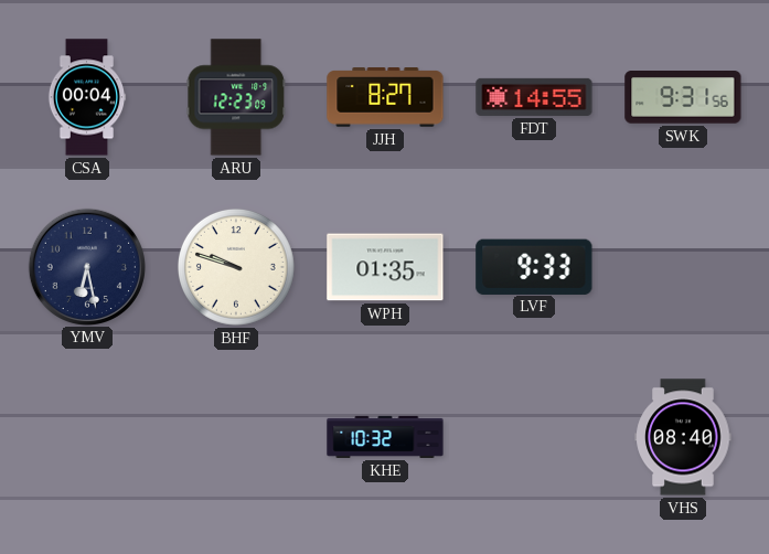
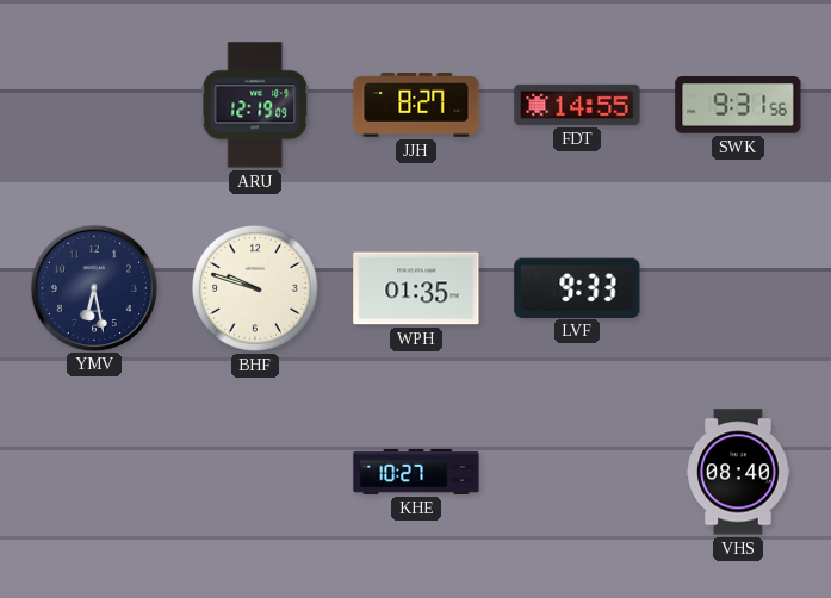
CSA: 00:04 -> none (87, 97)
ARU: 12:23 -> 12:19 (255, 105)
KHE: 10:32 -> 10:27 (416, 472)
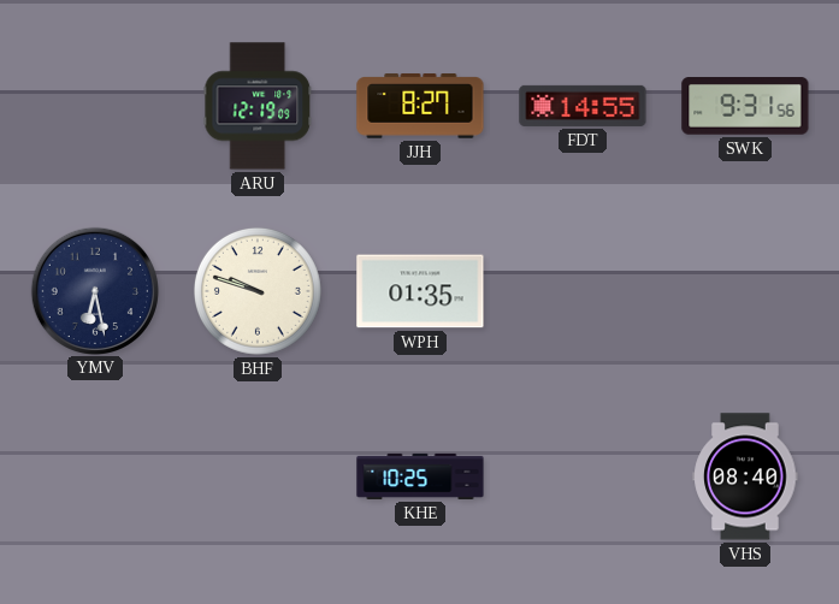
LVF: 9:33 -> none (577, 287)
KHE: 10:27 -> 10:25 (420, 476)
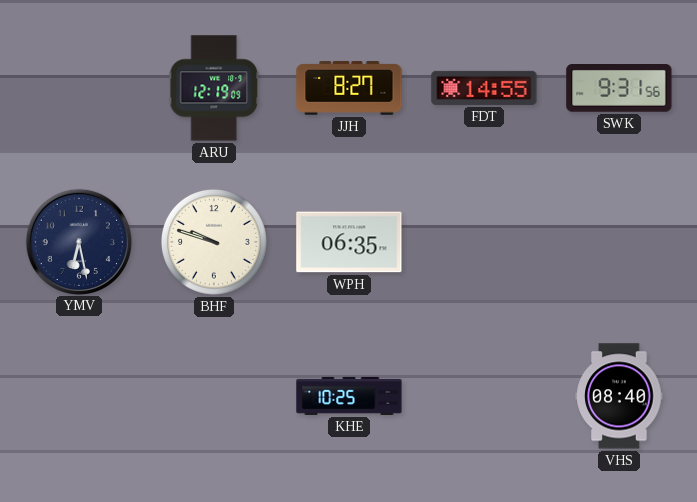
WPH: 01:35 -> 06:35 (349, 242)
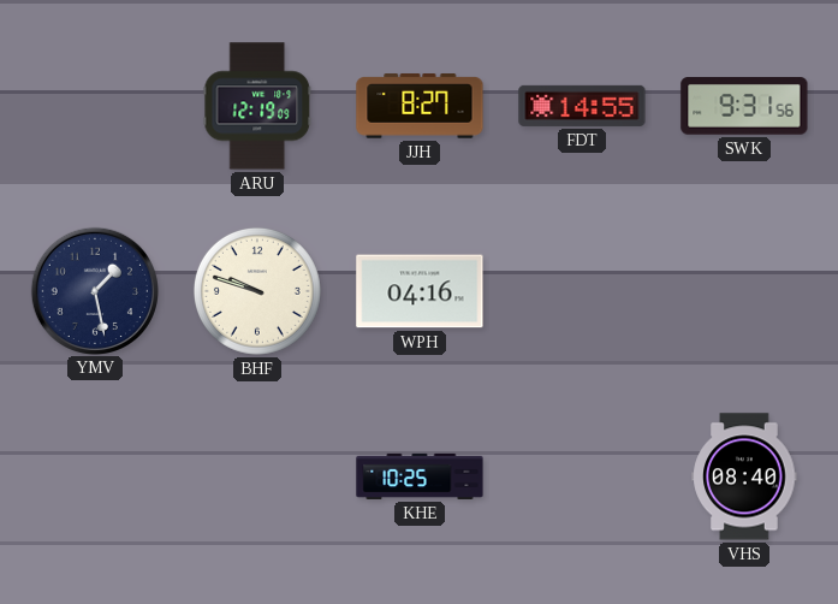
YMV: 6:28 -> 1:28 (94, 290)
WPH: 06:35 -> 04:16 (420, 291)
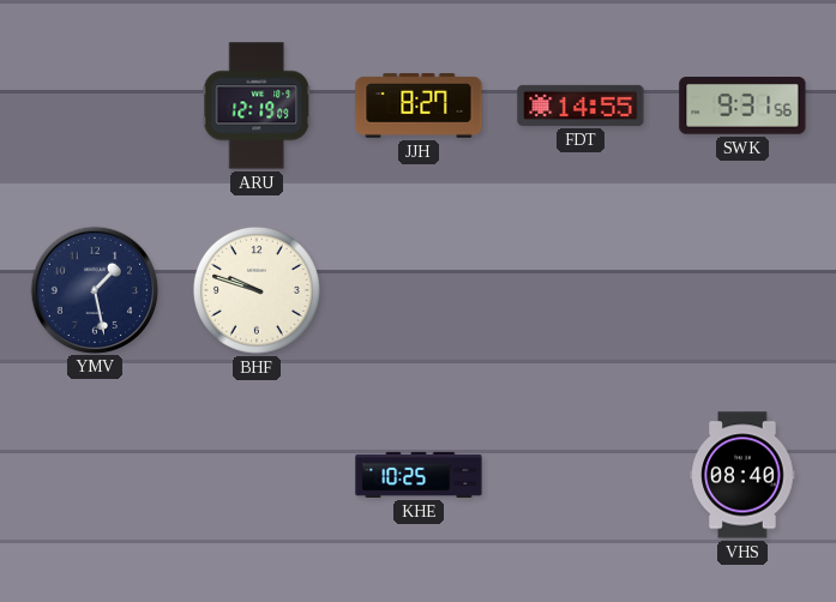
WPH: 04:16 -> none (420, 291)
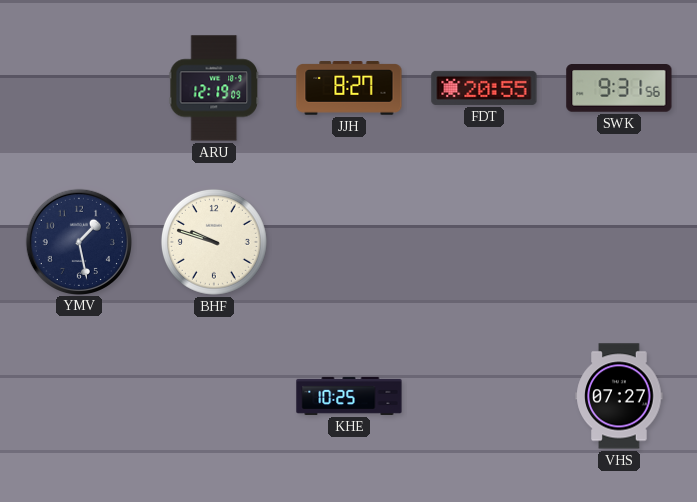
FDT: 14:55 -> 20:55 (484, 88)
VHS: 08:40 -> 07:27 (619, 396)
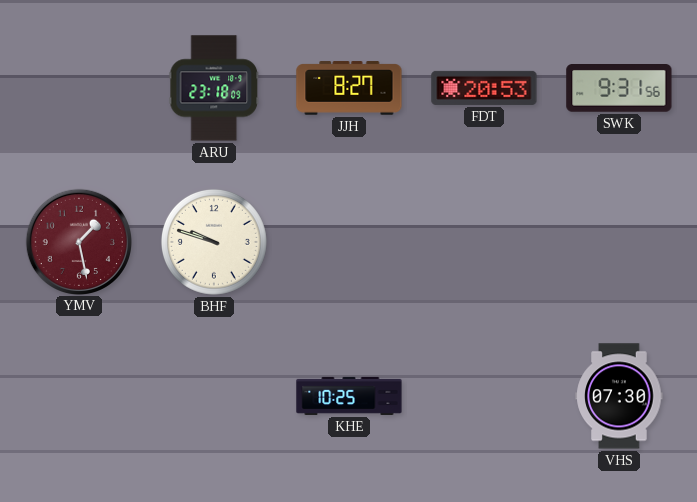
ARU: 12:19 -> 23:18 (214, 88)
FDT: 20:55 -> 20:53 (484, 88)
YMV dial: navy -> burgundy (78, 241)
VHS: 07:27 -> 07:30 (619, 396)
